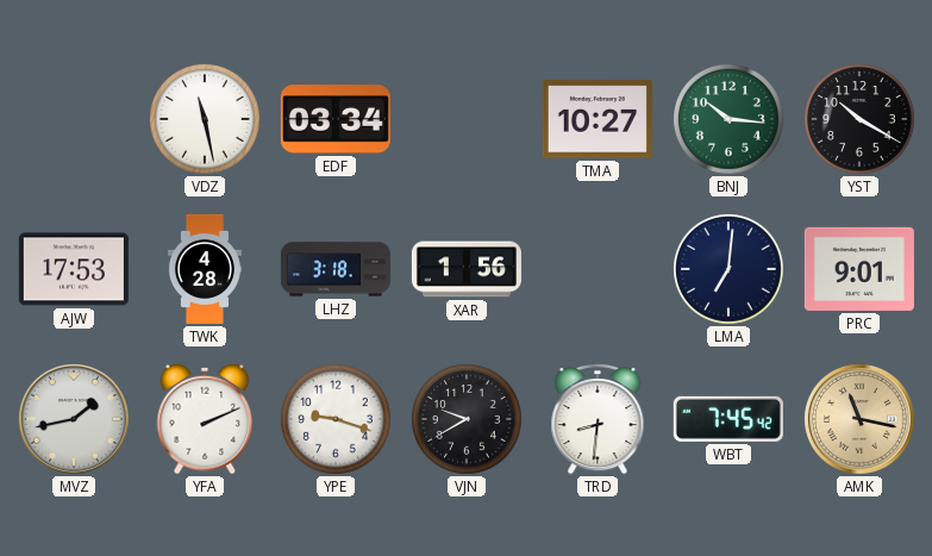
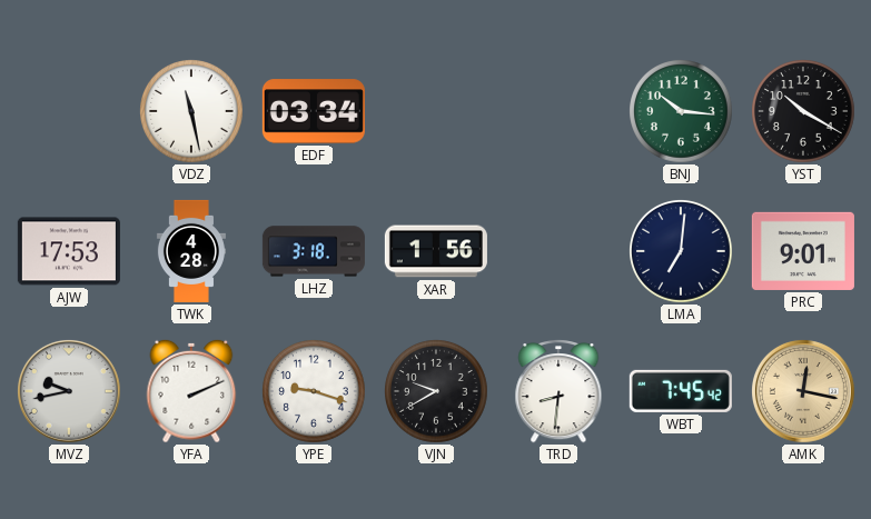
TMA: 10:27 -> none (598, 119)
MVZ: 1:43 -> 9:43 (69, 391)
AMK: 11:17 -> 12:17 (803, 391)
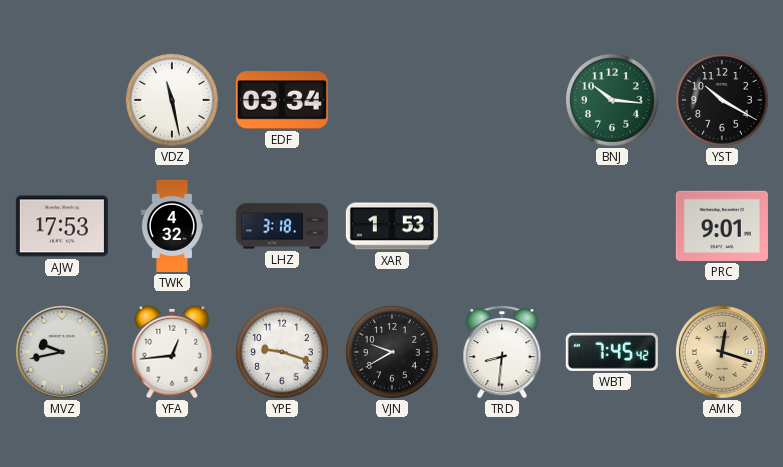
TWK: 4:28 -> 4:32 (172, 226)
XAR: 1:56 -> 1:53 (392, 226)
LMA: 7:01 -> none (682, 252)
YFA: 2:11 -> 12:44 (172, 352)
AMK: 12:17 -> 12:18 (722, 352)
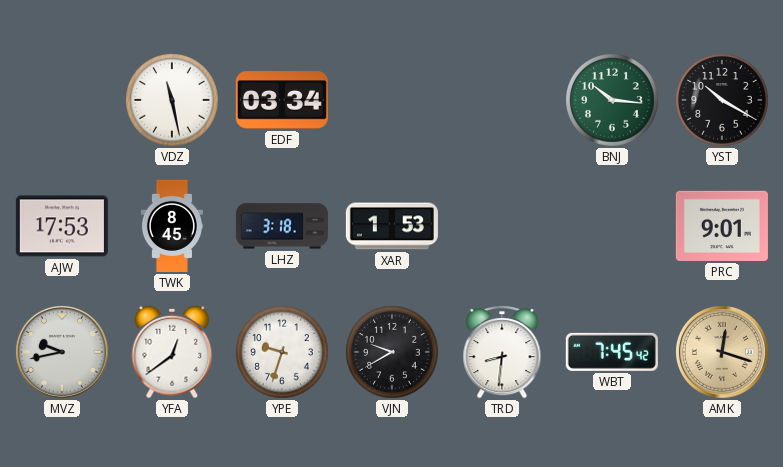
TWK: 4:32 -> 8:45 (172, 226)
YFA: 12:44 -> 12:39 (172, 352)
YPE: 9:18 -> 9:33 (283, 353)
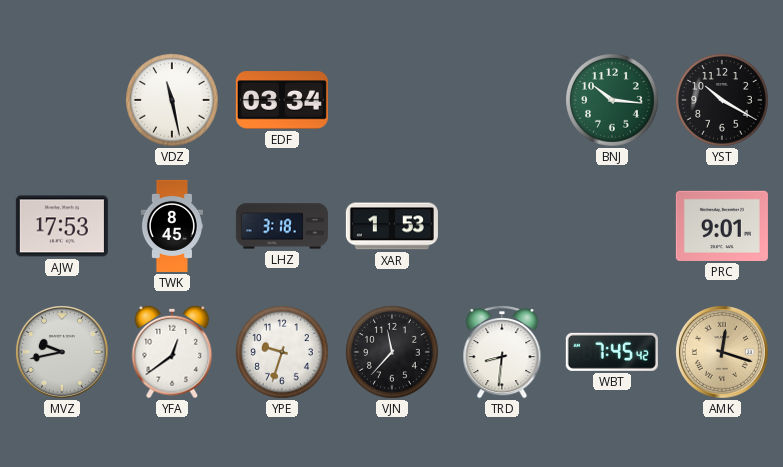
VJN: 9:40 -> 11:37 (393, 353)
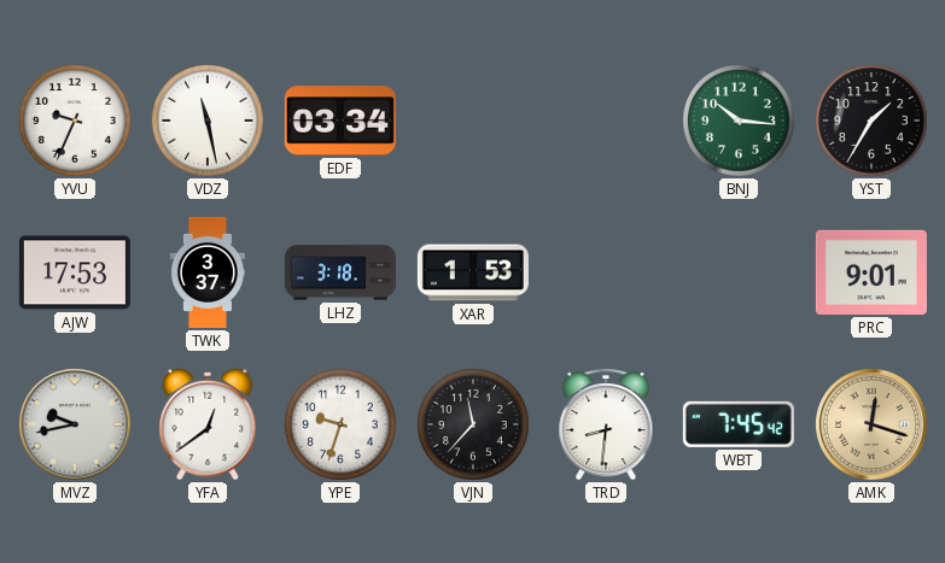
YVU: none -> 9:34 (76, 122)
YST: 10:20 -> 1:35 (873, 122)
TWK: 8:45 -> 3:37 (208, 272)
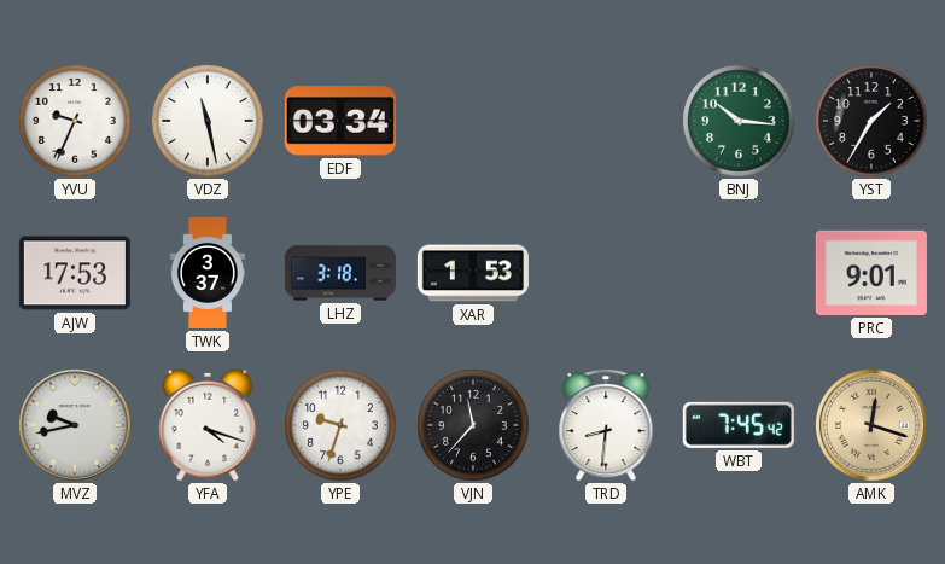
YFA: 12:39 -> 4:18 (208, 425)
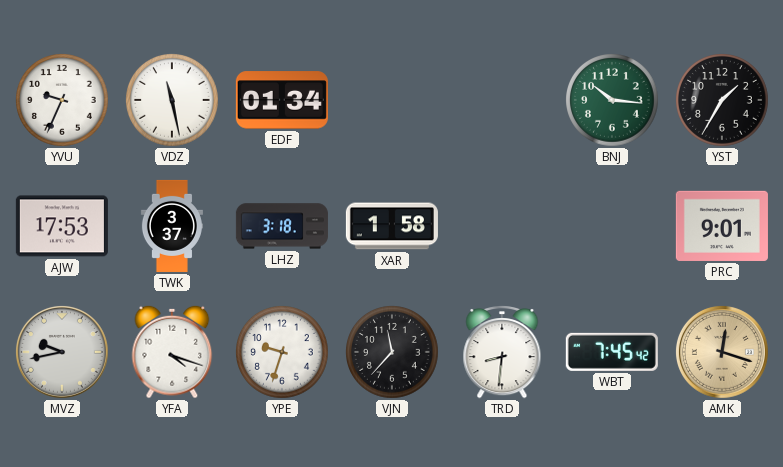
EDF: 03:34 -> 01:34 (282, 100)
XAR: 1:53 -> 1:58 (392, 226)
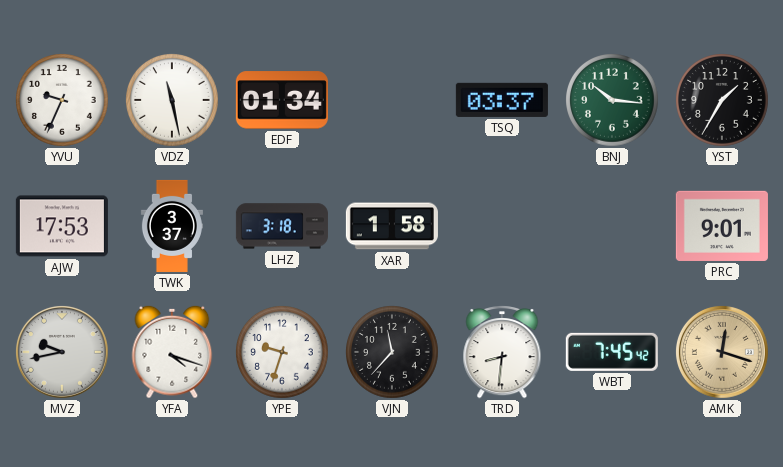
TSQ: none -> 03:37 (502, 100)
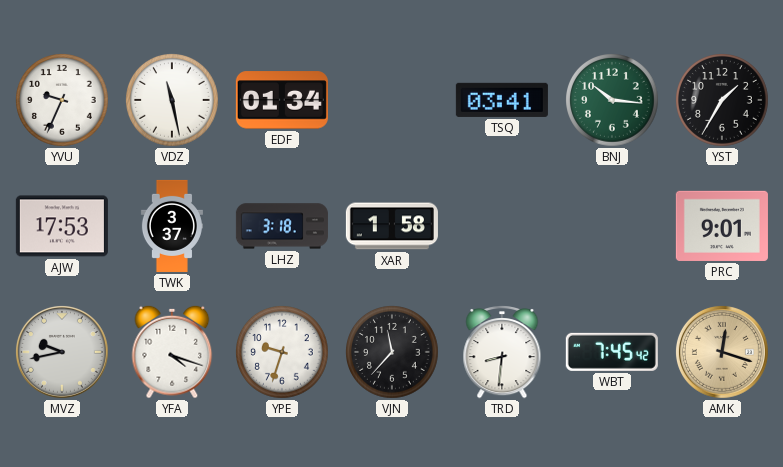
TSQ: 03:37 -> 03:41 (502, 100)
